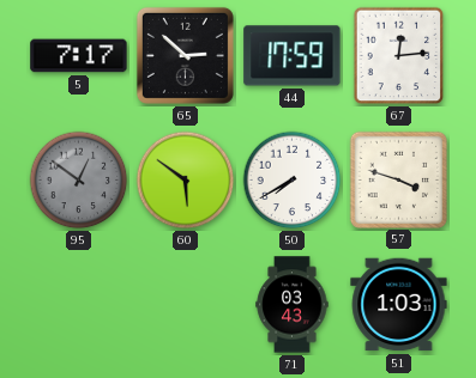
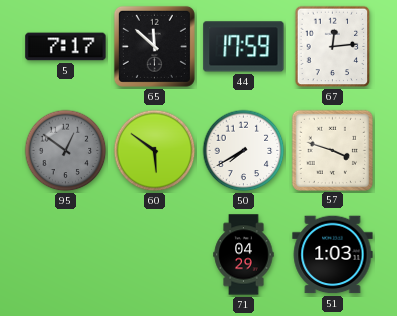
65: 2:52 -> 11:52 (154, 46)
71: 03:43 -> 04:29 (244, 255)
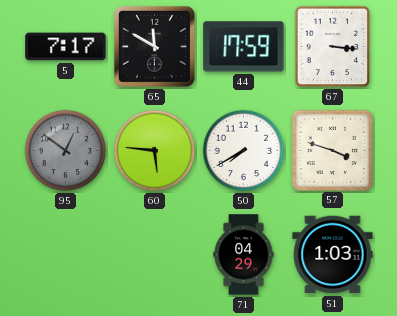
65: 11:52 -> 11:50 (154, 46)
67: 12:14 -> 3:16 (333, 47)
60: 5:51 -> 5:46 (155, 151)
